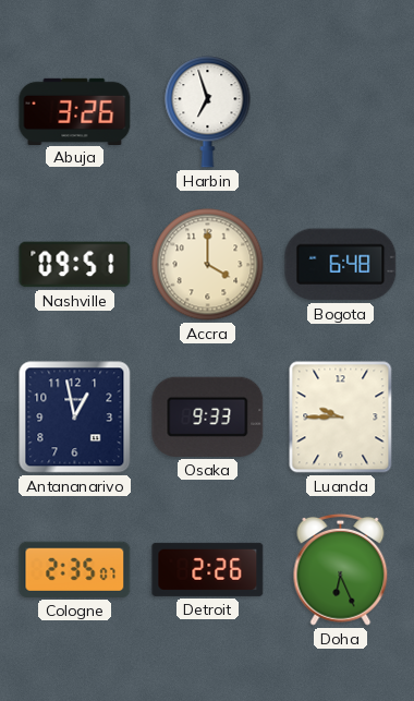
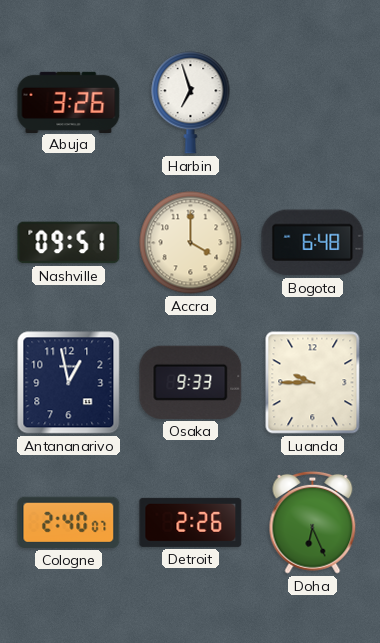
Cologne: 2:35 -> 2:40 (69, 522)
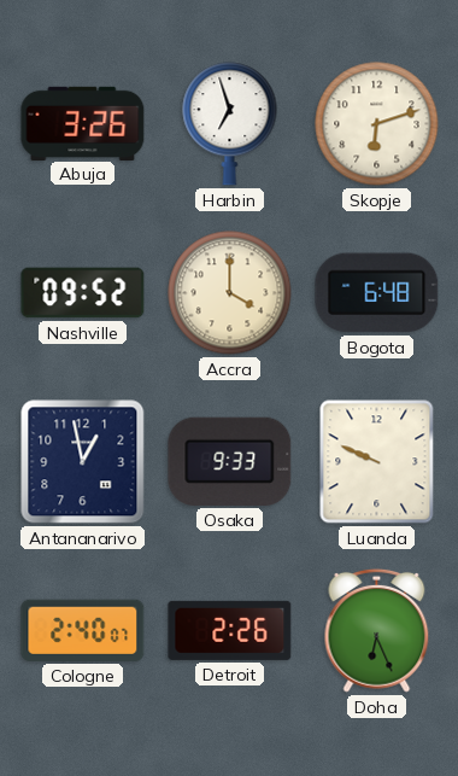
Skopje: none -> 6:12 (377, 124)
Nashville: 09:51 -> 09:52 (83, 293)
Luanda: 9:45 -> 9:49 (377, 462)
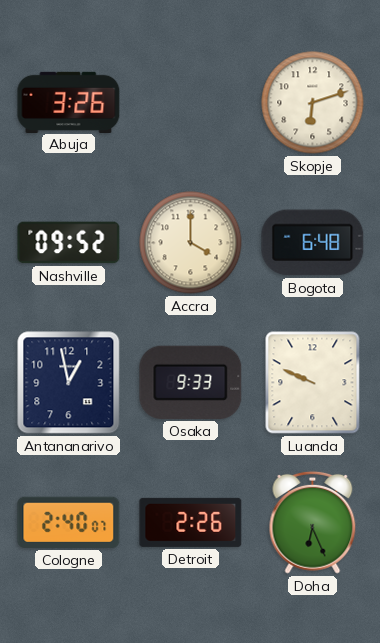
Harbin: 6:57 -> none (230, 124)
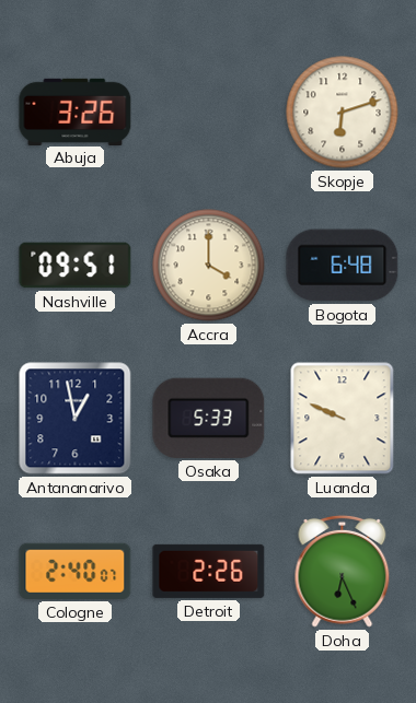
Nashville: 09:52 -> 09:51 (76, 266)
Osaka: 9:33 -> 5:33 (209, 418)
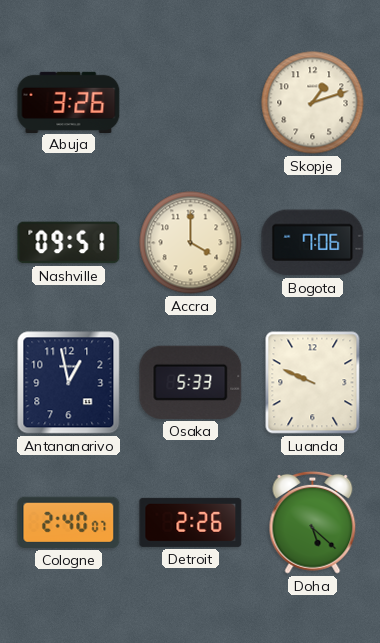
Skopje: 6:12 -> 1:12 (313, 103)
Bogota: 6:48 -> 7:06 (313, 243)
Doha: 6:26 -> 5:22 (313, 522)
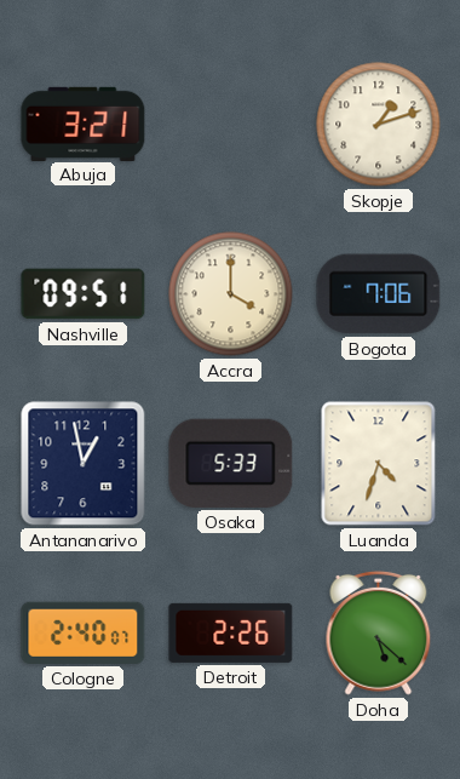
Abuja: 3:26 -> 3:21 (84, 124)
Luanda: 9:49 -> 4:33 (379, 464)
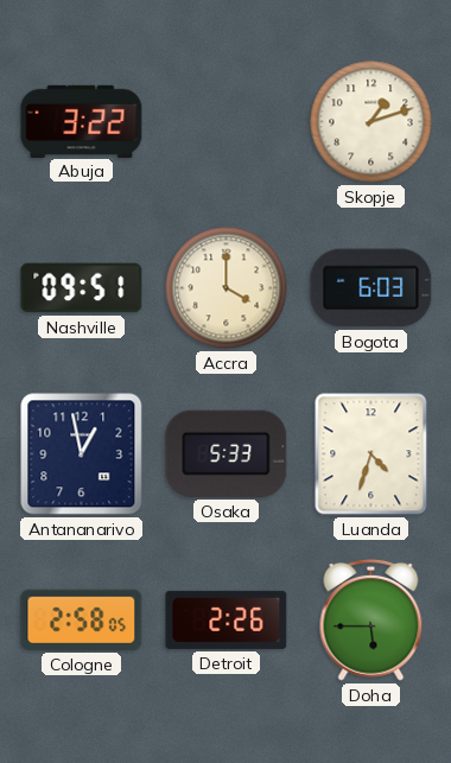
Abuja: 3:21 -> 3:22 (82, 121)
Bogota: 7:06 -> 6:03 (371, 288)
Cologne: 2:40 -> 2:58 (82, 619)
Doha: 5:22 -> 5:45 (371, 619)
